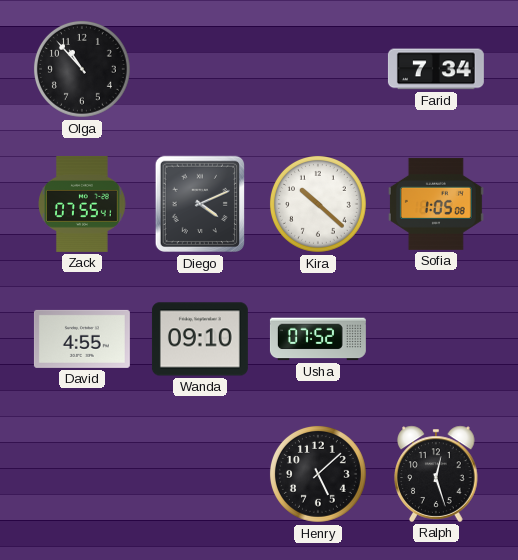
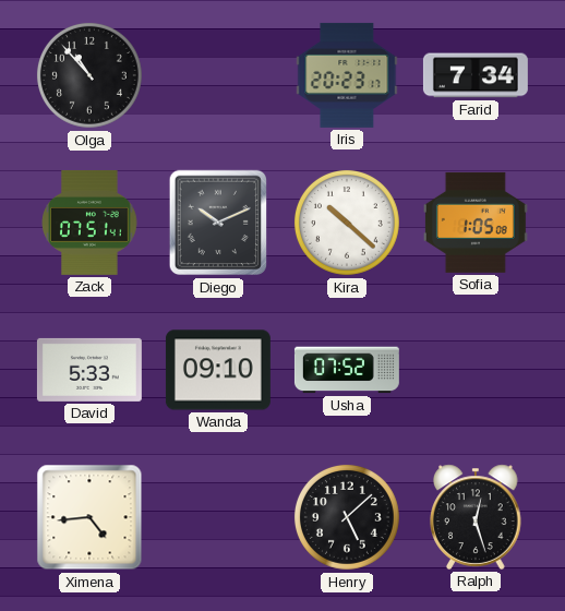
Iris: none -> 20:23 (347, 75)
Zack: 07:55 -> 07:51 (89, 223)
Diego: 4:11 -> 10:11 (217, 223)
David: 4:55 -> 5:33 (89, 370)
Ximena: none -> 4:44 (89, 517)
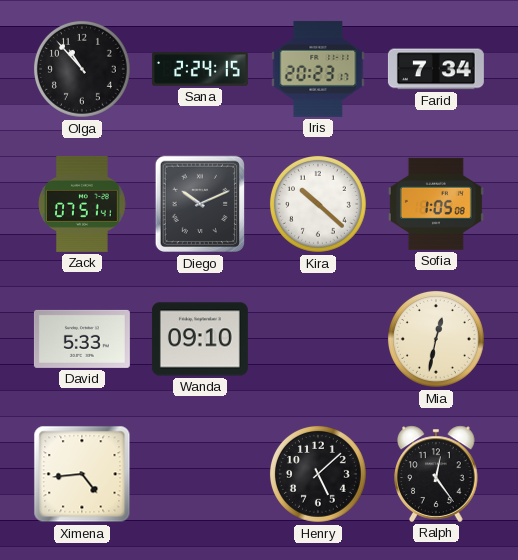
Sana: none -> 2:24 (200, 69)
Usha: 07:52 -> none (347, 370)
Mia: none -> 12:32 (436, 339)
Ralph: 12:27 -> 12:24 (436, 474)
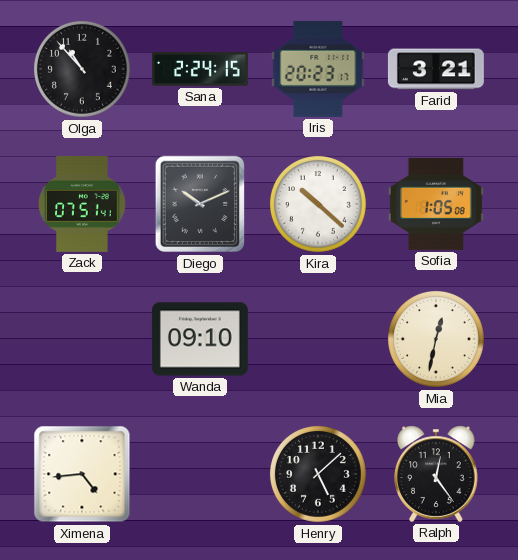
Farid: 7:34 -> 3:21 (436, 69)
David: 5:33 -> none (82, 339)
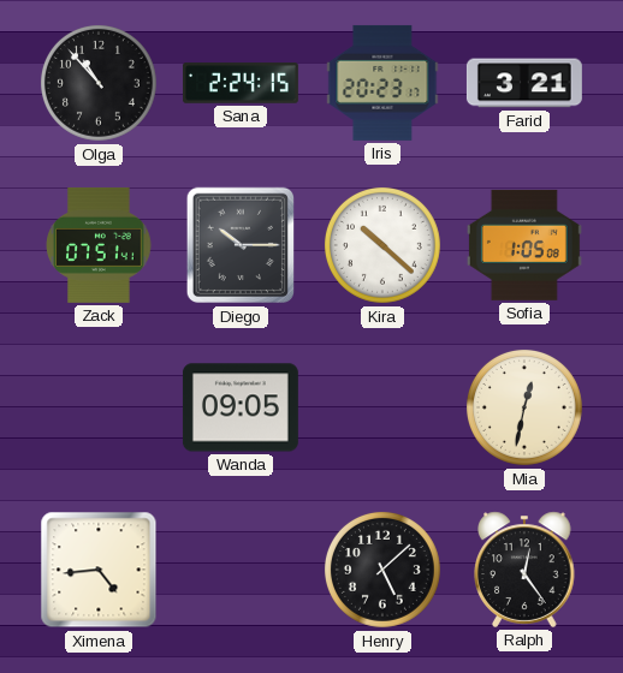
Diego: 10:11 -> 10:15 (239, 245)
Wanda: 09:10 -> 09:05 (241, 407)
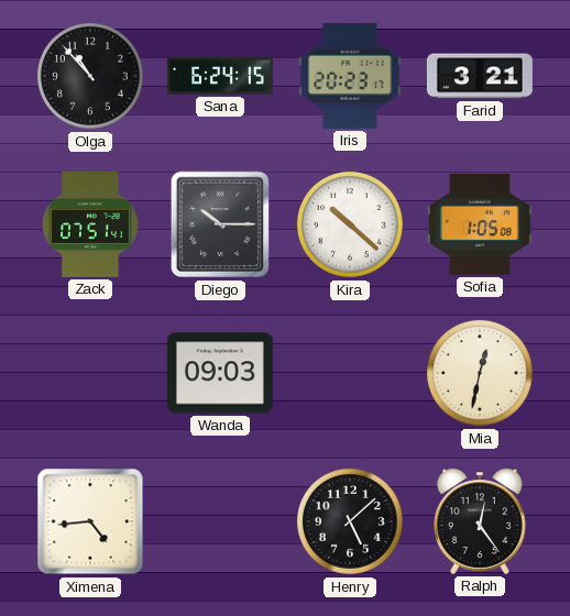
Sana: 2:24 -> 6:24 (220, 76)
Wanda: 09:05 -> 09:03 (220, 373)
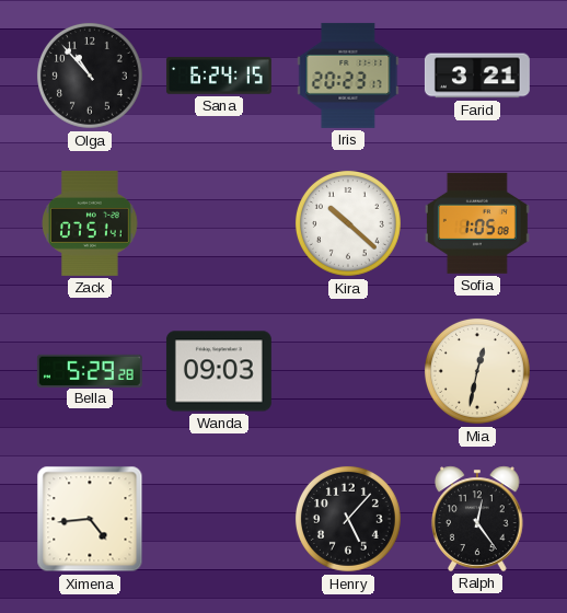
Diego: 10:15 -> none (219, 224)
Bella: none -> 5:29 (90, 370)
Henry: 5:08 -> 5:07 (348, 519)
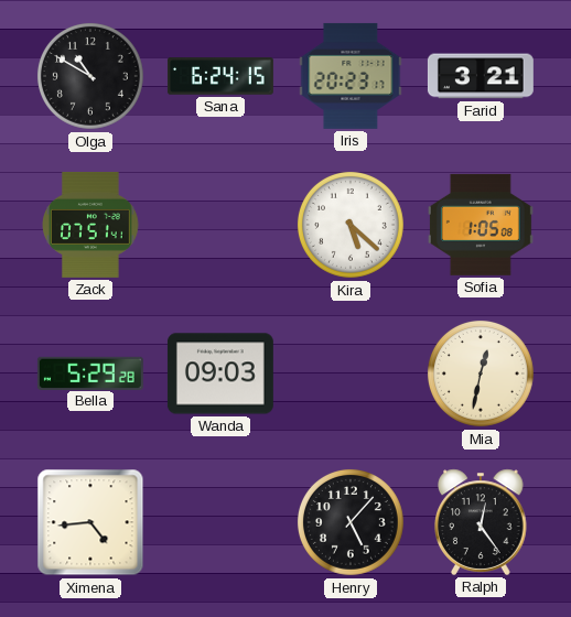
Olga: 10:53 -> 10:50 (90, 76)
Kira: 10:22 -> 5:22 (351, 225)
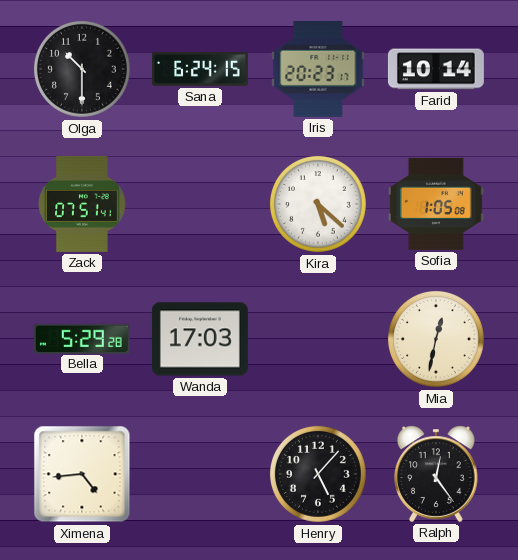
Olga: 10:50 -> 10:30 (82, 69)
Farid: 3:21 -> 10:14 (436, 69)
Wanda: 09:03 -> 17:03 (200, 339)
